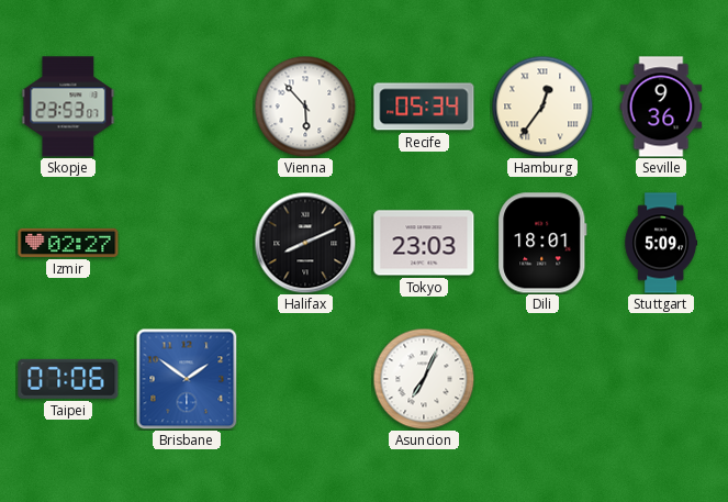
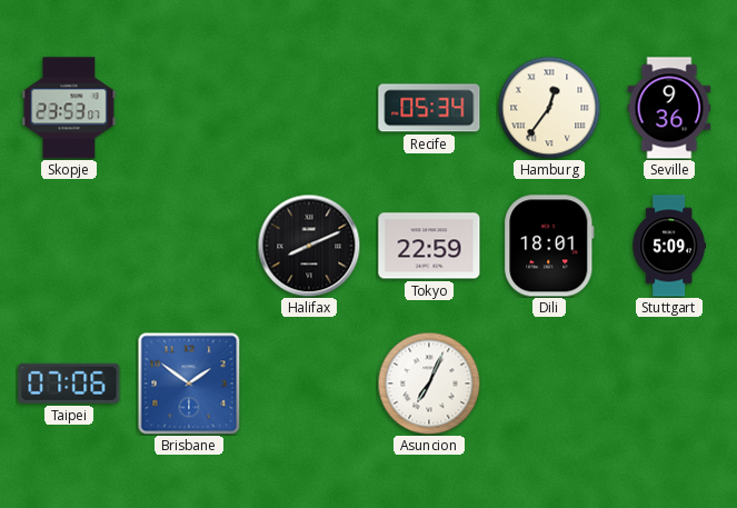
Vienna: 5:53 -> none (305, 107)
Izmir: 02:27 -> none (68, 243)
Tokyo: 23:03 -> 22:59 (429, 246)
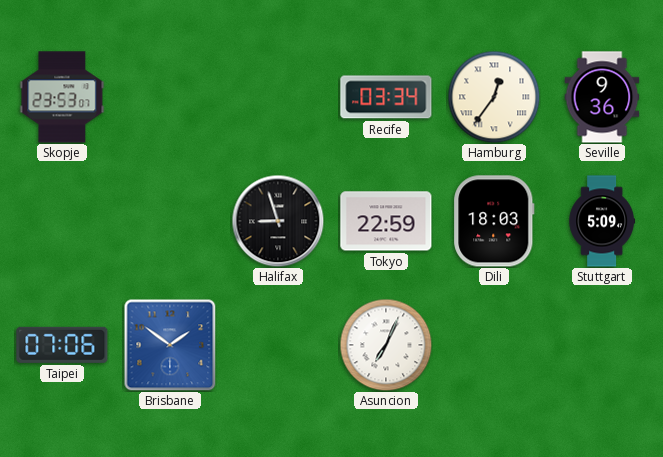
Recife: 05:34 -> 03:34 (386, 97)
Halifax: 8:11 -> 8:57 (278, 221)
Dili: 18:01 -> 18:03 (494, 221)
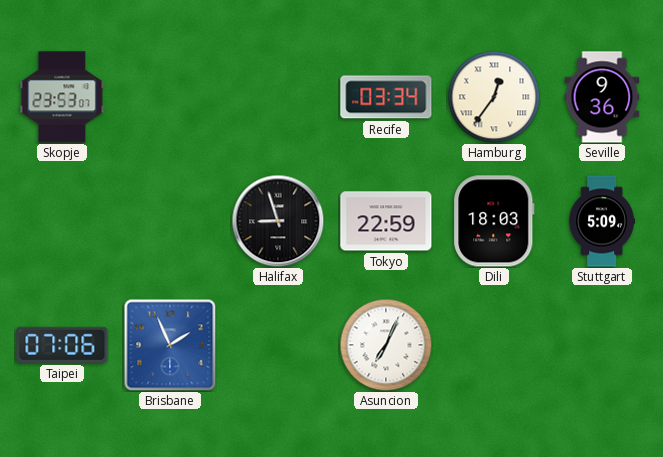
Brisbane: 1:51 -> 1:56 (170, 345)
